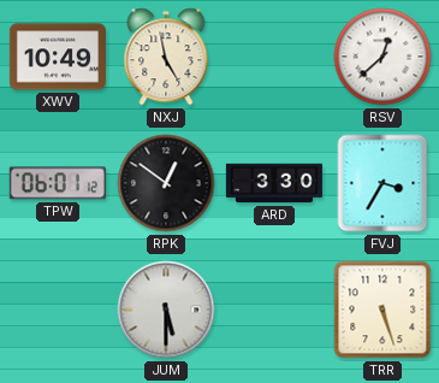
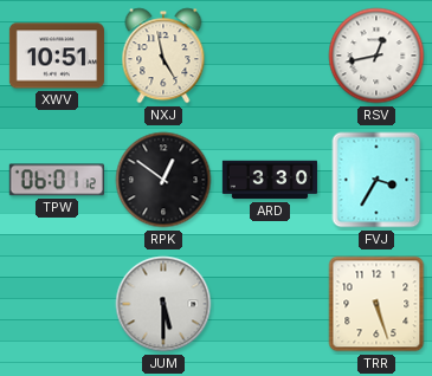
XWV: 10:49 -> 10:51 (57, 56)
RSV: 12:38 -> 12:43 (376, 56)
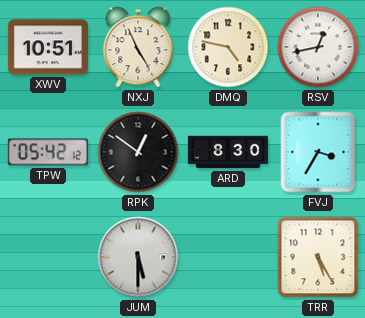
NXJ: 4:58 -> 4:56 (138, 47)
DMQ: none -> 4:47 (228, 47)
TPW: 06:01 -> 05:42 (48, 152)
ARD: 3:30 -> 8:30 (228, 152)
TRR: 5:27 -> 5:25 (318, 257)
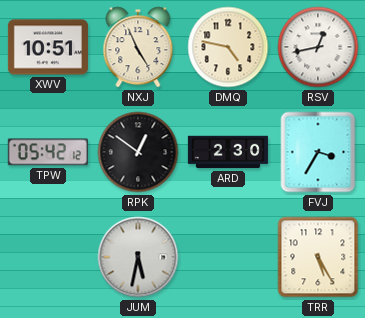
ARD: 8:30 -> 2:30 (228, 152)
JUM: 5:30 -> 5:32 (138, 257)
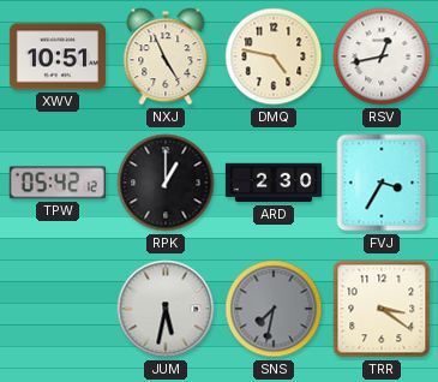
RPK: 12:51 -> 1:00 (166, 183)
SNS: none -> 7:32 (274, 309)
TRR: 5:25 -> 3:21 (382, 309)
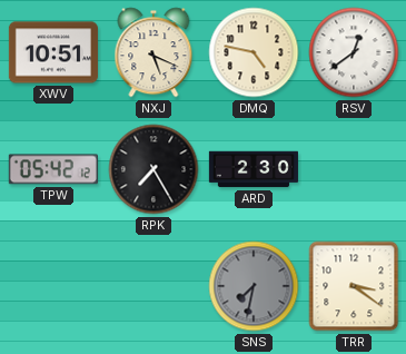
NXJ: 4:56 -> 5:19 (154, 52)
RSV: 12:43 -> 12:39 (354, 52)
RPK: 1:00 -> 7:25 (154, 169)
FVJ: 3:35 -> none (382, 183)
JUM: 5:32 -> none (166, 309)
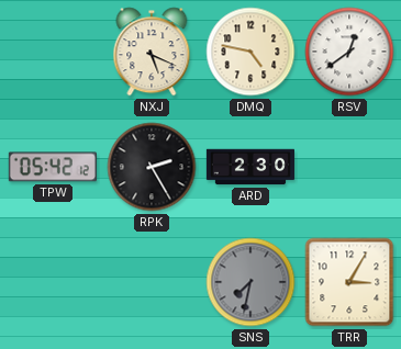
XWV: 10:51 -> none (53, 52)
RPK: 7:25 -> 2:25 (152, 167)
TRR: 3:21 -> 3:05 (349, 282)
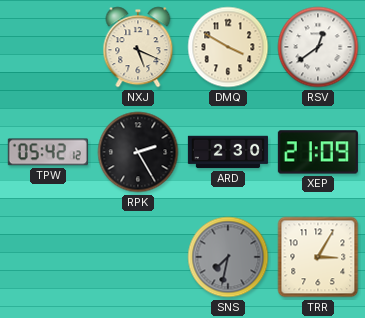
DMQ: 4:47 -> 3:50 (228, 47)
XEP: none -> 21:09 (318, 152)
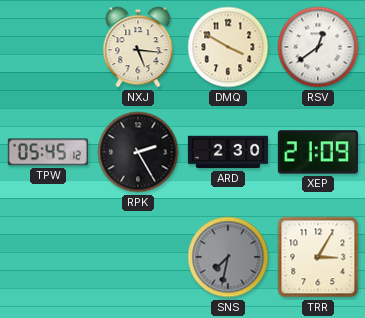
NXJ: 5:19 -> 5:16 (138, 47)
TPW: 05:42 -> 05:45 (48, 152)
